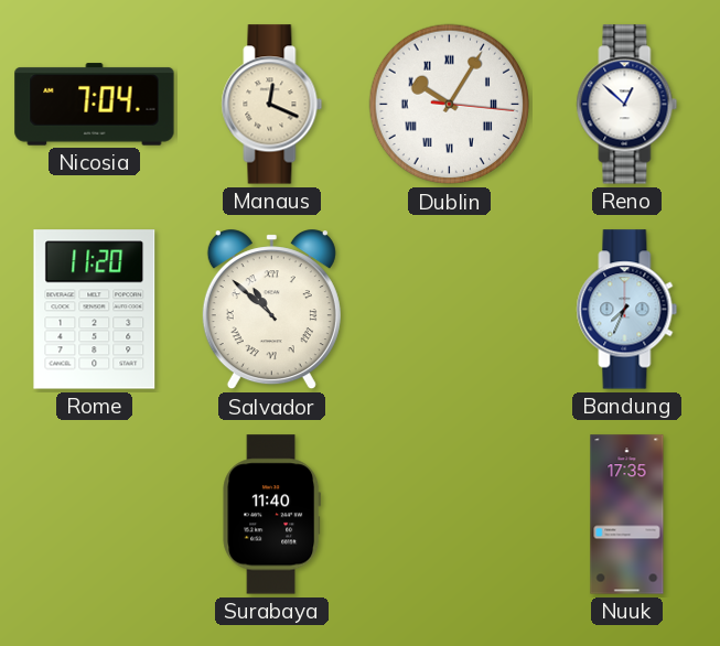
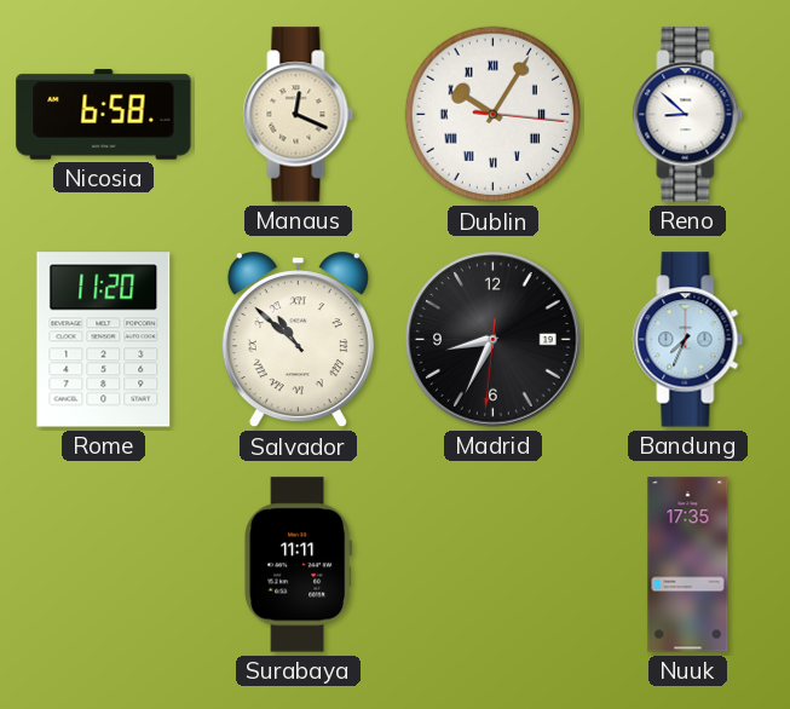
Nicosia: 7:04 -> 6:58 (104, 115)
Reno: 12:52 -> 8:52 (688, 115)
Madrid: none -> 8:34 (494, 340)
Surabaya: 11:40 -> 11:11 (299, 565)
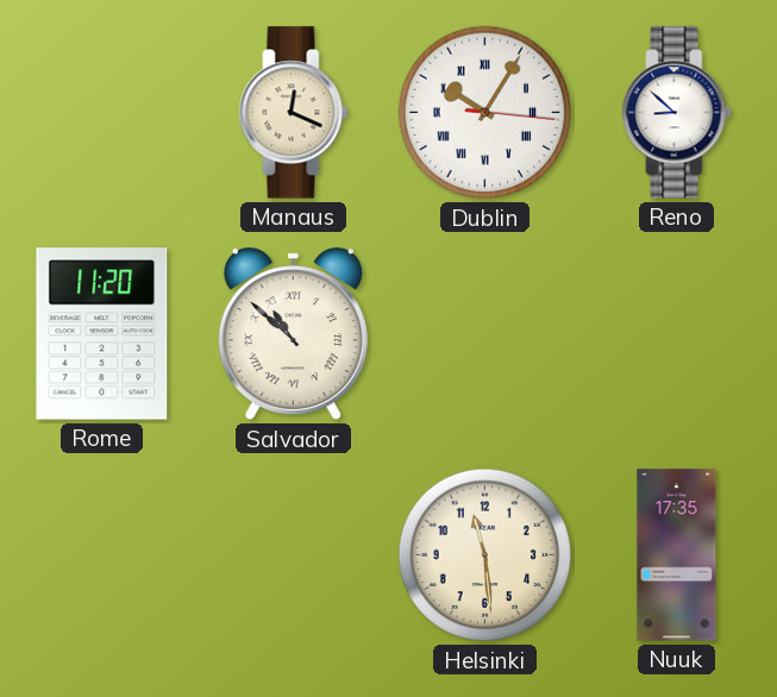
Nicosia: 6:58 -> none (104, 115)
Madrid: 8:34 -> none (494, 340)
Bandung: 7:34 -> none (688, 340)
Surabaya: 11:11 -> none (299, 565)
Helsinki: none -> 11:29 (485, 555)
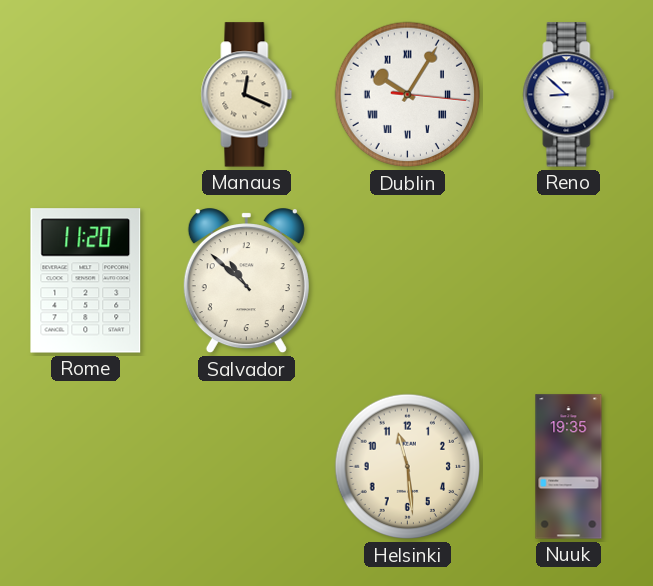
Salvador numerals: Roman -> Arabic (246, 281)
Nuuk: 17:35 -> 19:35 (569, 467)
